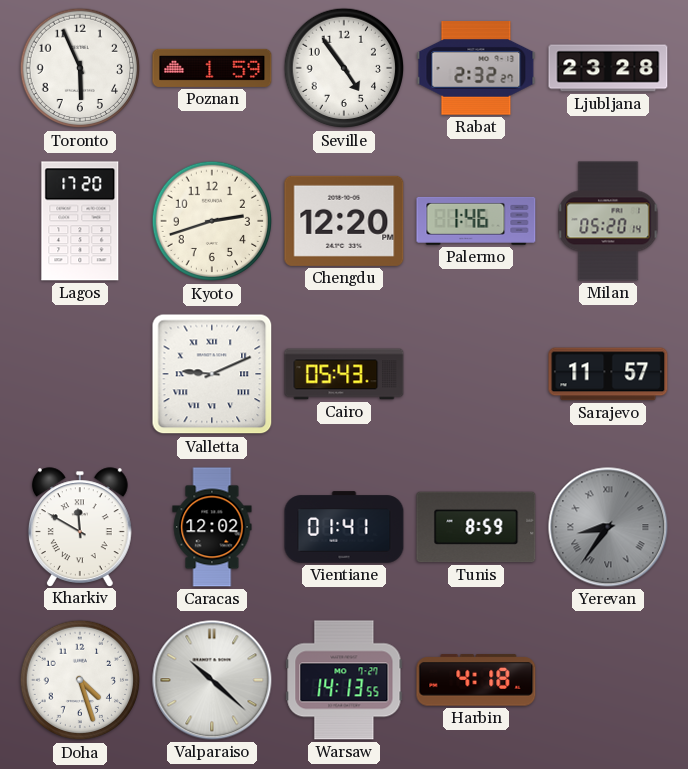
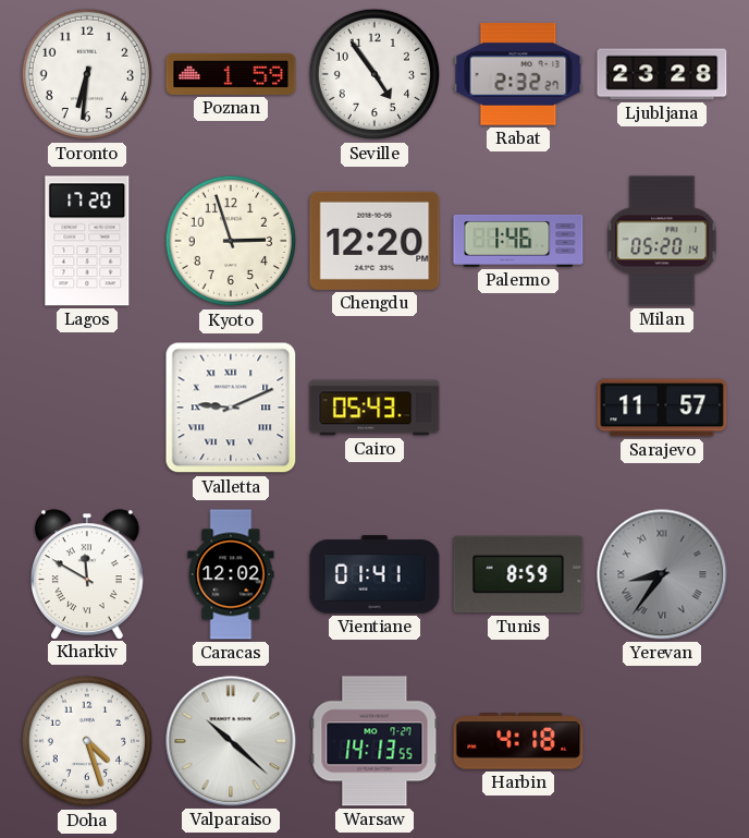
Toronto: 5:56 -> 6:31 (87, 74)
Kyoto: 2:42 -> 2:57 (231, 241)
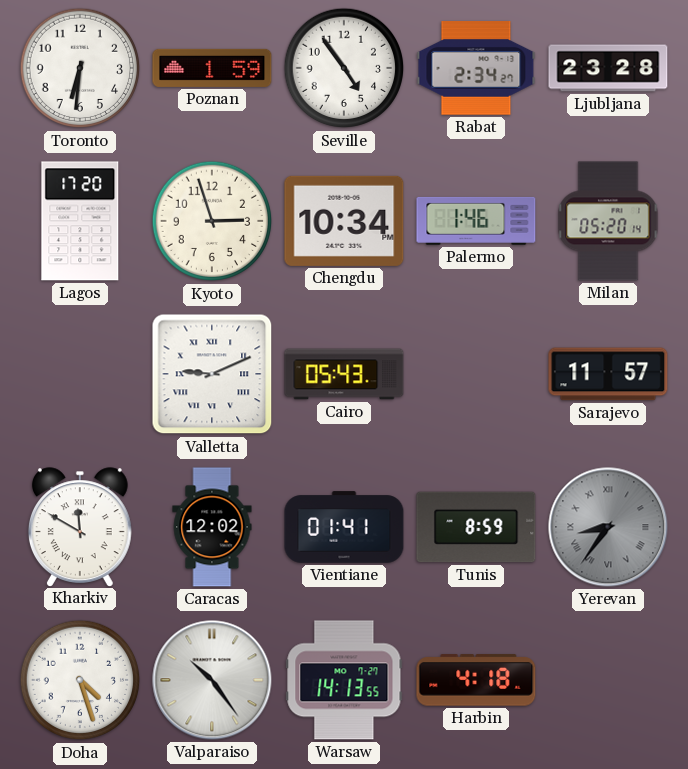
Rabat: 2:32 -> 2:34 (476, 68)
Chengdu: 12:20 -> 10:34 (344, 221)
Valparaiso: 10:22 -> 10:24 (212, 680)
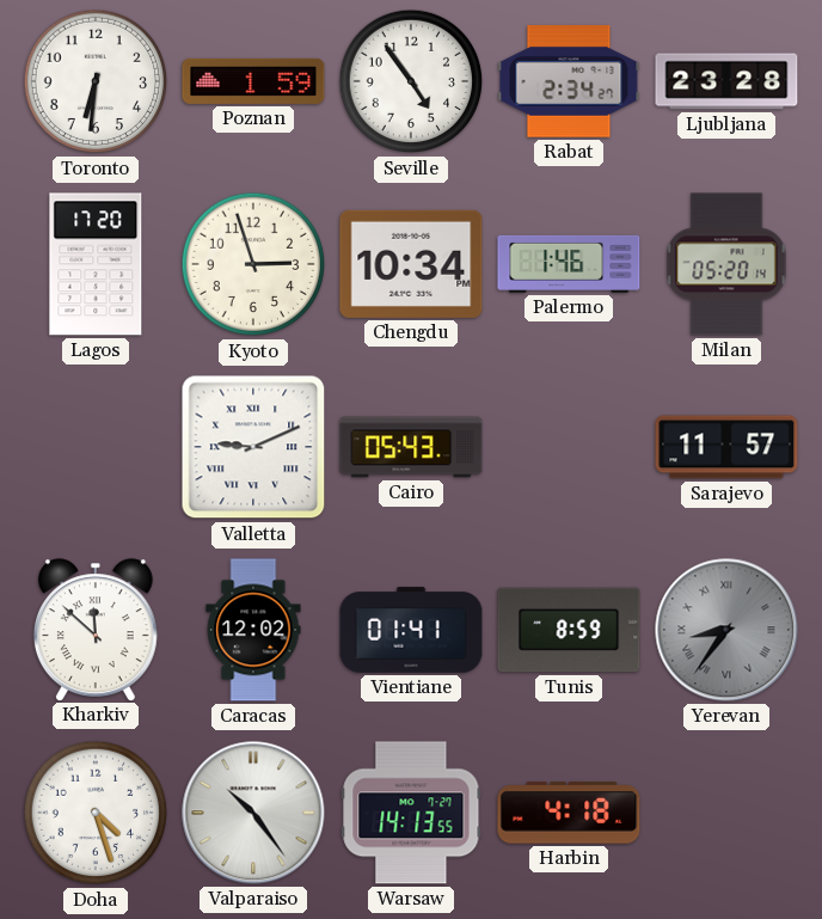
Kharkiv: 11:50 -> 11:52 (96, 630)
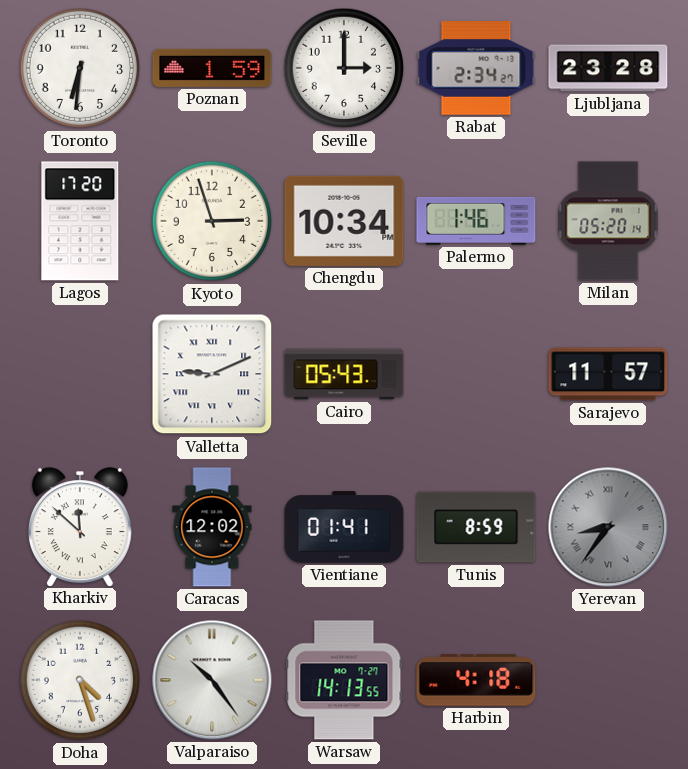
Seville: 4:54 -> 3:00 (344, 68)
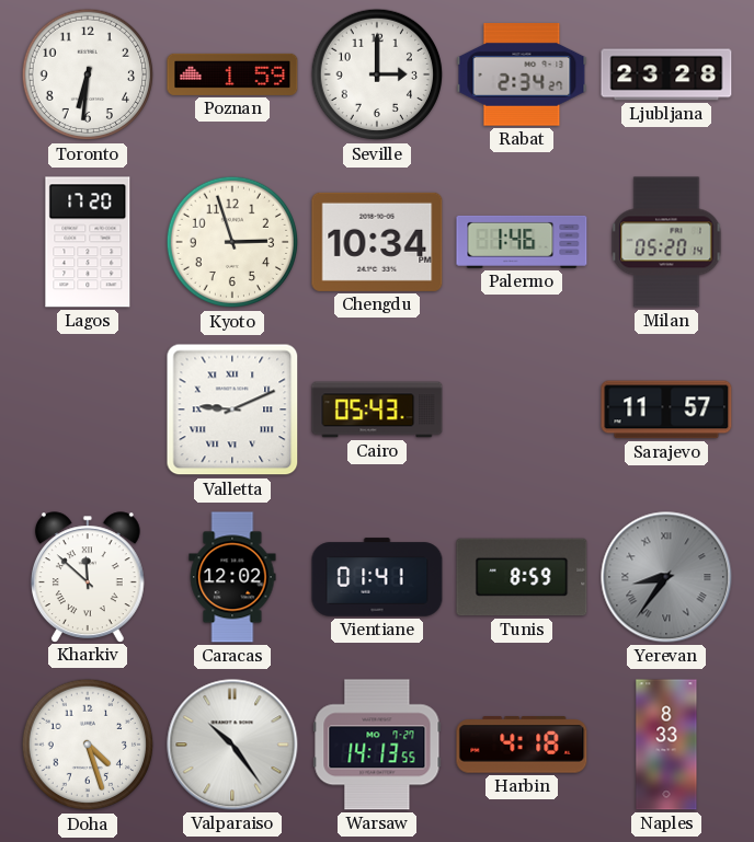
Naples: none -> 8:33 (666, 745)
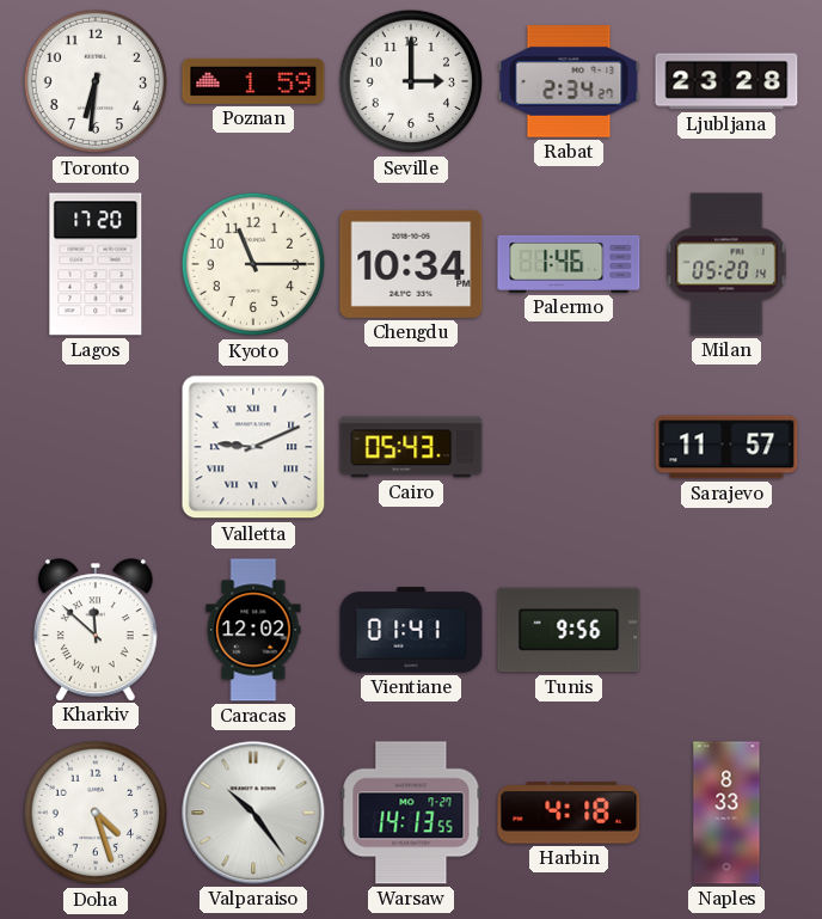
Kyoto: 2:57 -> 11:15 (253, 264)
Tunis: 8:59 -> 9:56 (569, 630)
Yerevan: 8:36 -> none (666, 577)
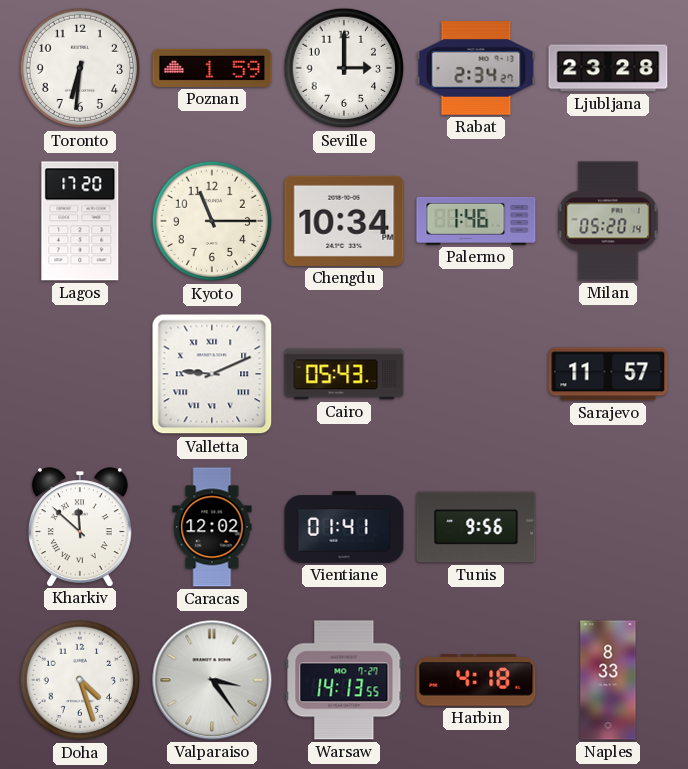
Valparaiso: 10:24 -> 3:24 (212, 680)
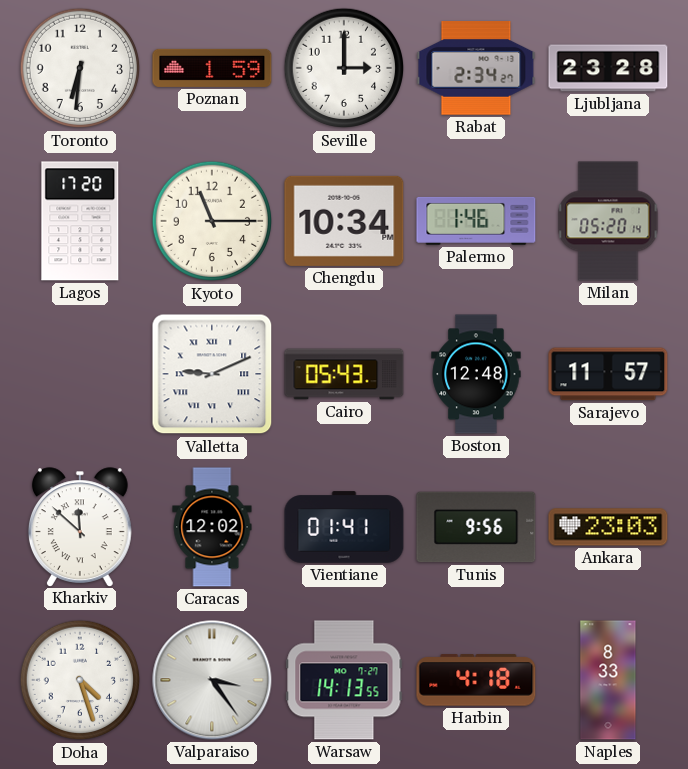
Boston: none -> 12:48 (476, 374)
Ankara: none -> 23:03 (608, 527)
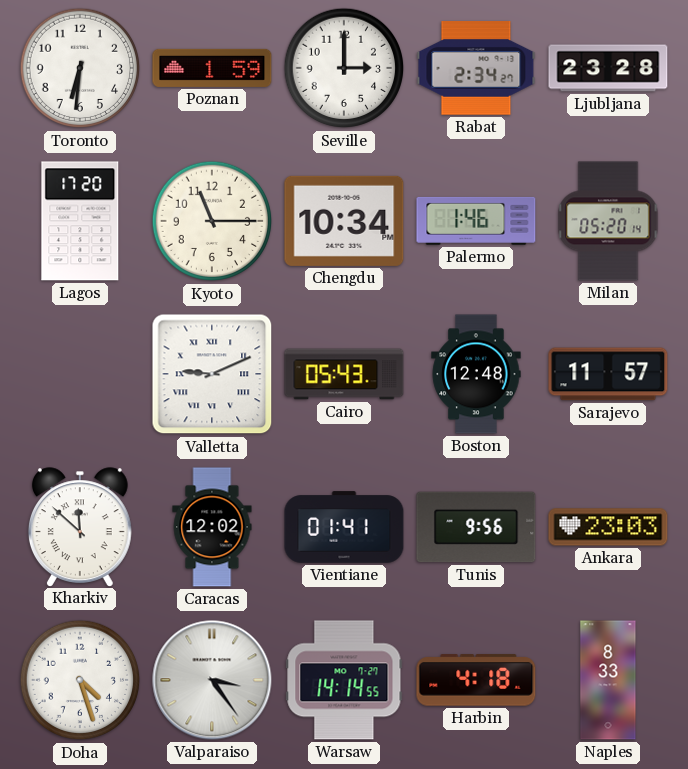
Warsaw: 14:13 -> 14:14 (344, 680)
